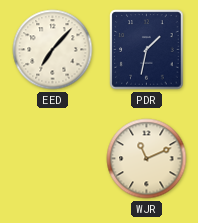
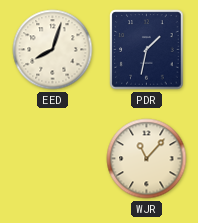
EED: 7:07 -> 8:03 (53, 50)
WJR: 11:11 -> 11:07 (147, 159)
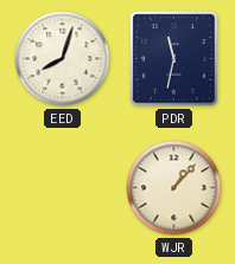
PDR: 1:32 -> 11:32 (174, 59)
WJR: 11:07 -> 1:07 (174, 188)
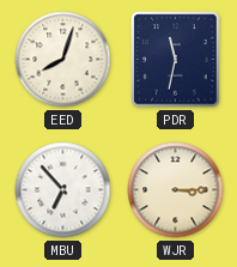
MBU: none -> 6:53 (63, 190)
WJR: 1:07 -> 3:15 (176, 190)
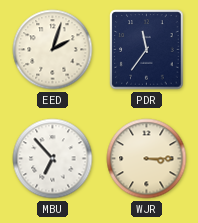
EED: 8:03 -> 2:03 (53, 50)
PDR: 11:32 -> 11:36 (147, 50)
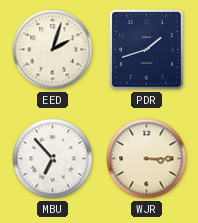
PDR: 11:36 -> 1:42 (147, 50)
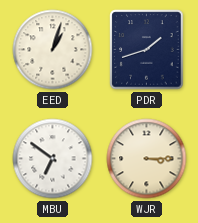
EED: 2:03 -> 1:03 (53, 50)
MBU: 6:53 -> 6:51 (53, 159)
